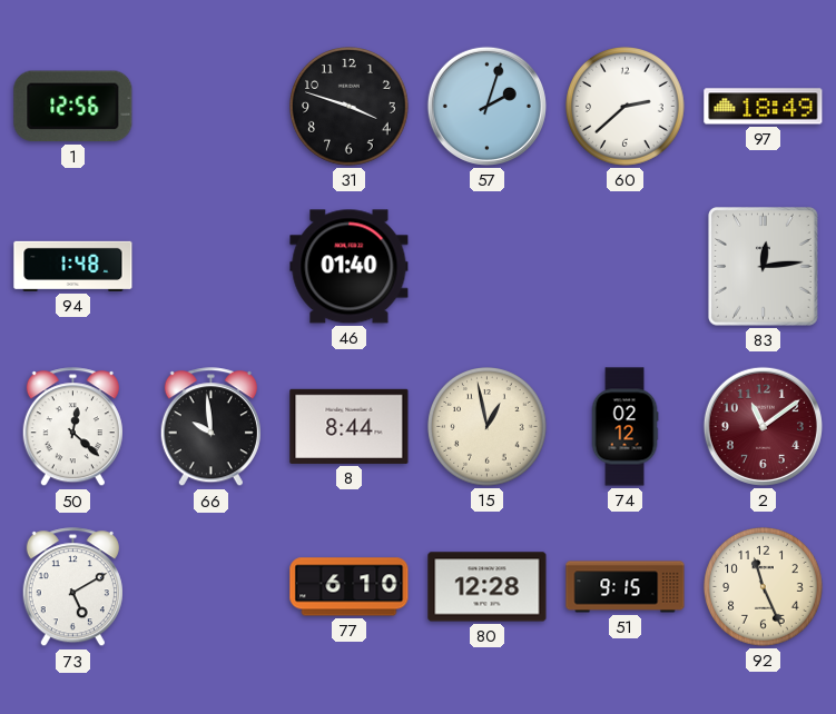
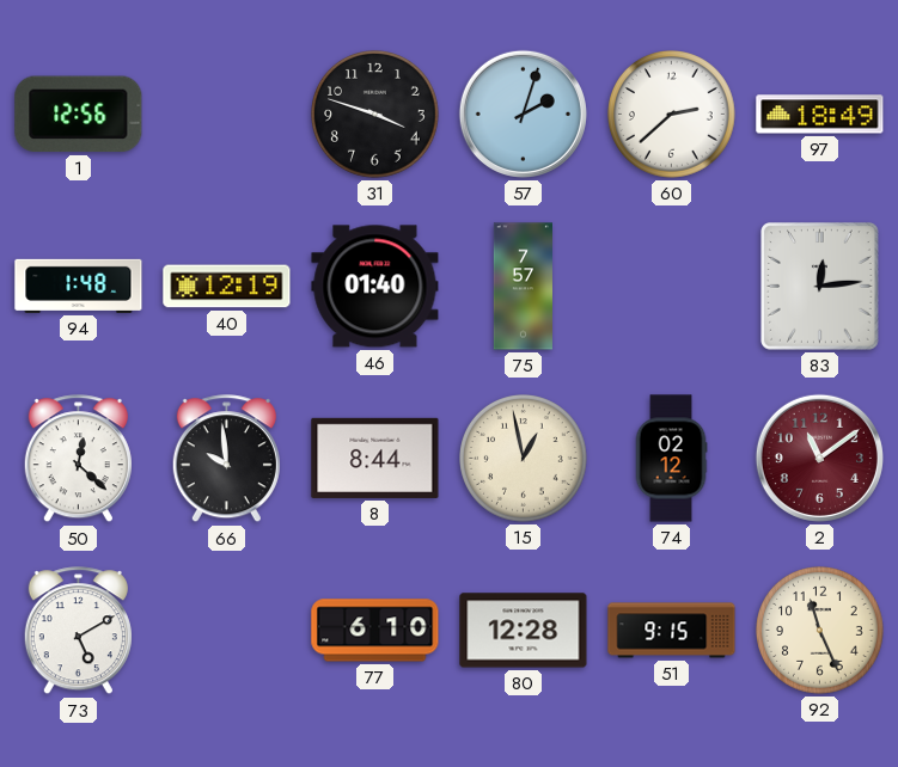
40: none -> 12:19 (227, 287)
75: none -> 7:57 (523, 287)
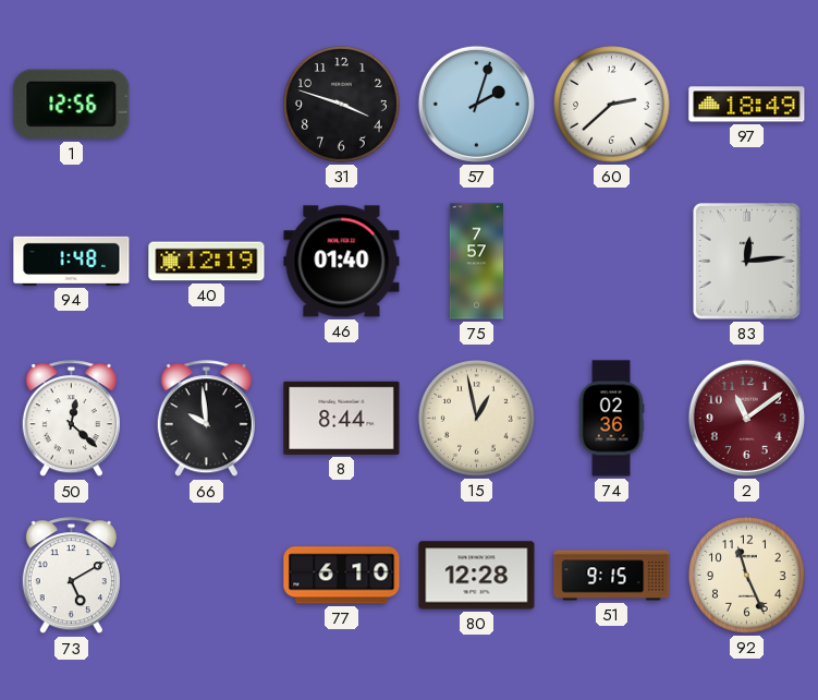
74: 02:12 -> 02:36 (611, 419)
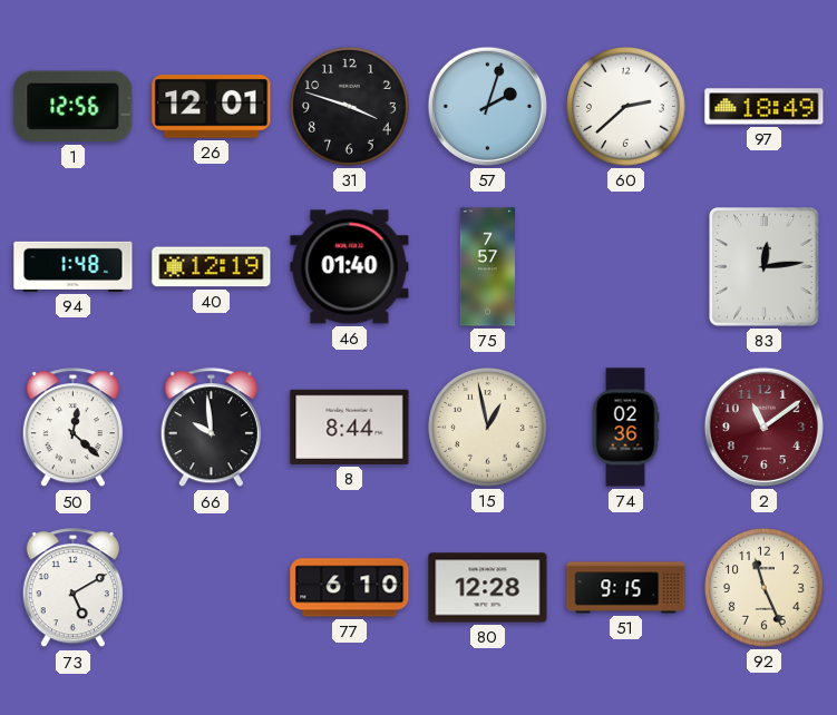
26: none -> 12:01 (212, 107)
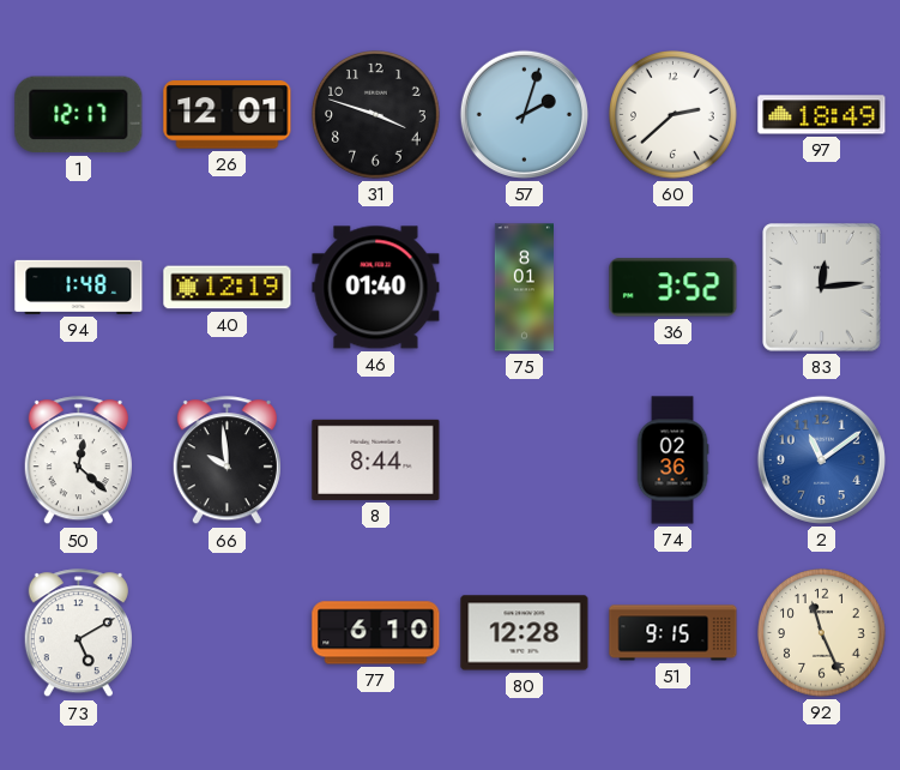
1: 12:56 -> 12:17 (79, 115)
75: 7:57 -> 8:01 (524, 288)
36: none -> 3:52 (674, 288)
15: 12:58 -> none (488, 428)
2 dial: burgundy -> blue (821, 459)
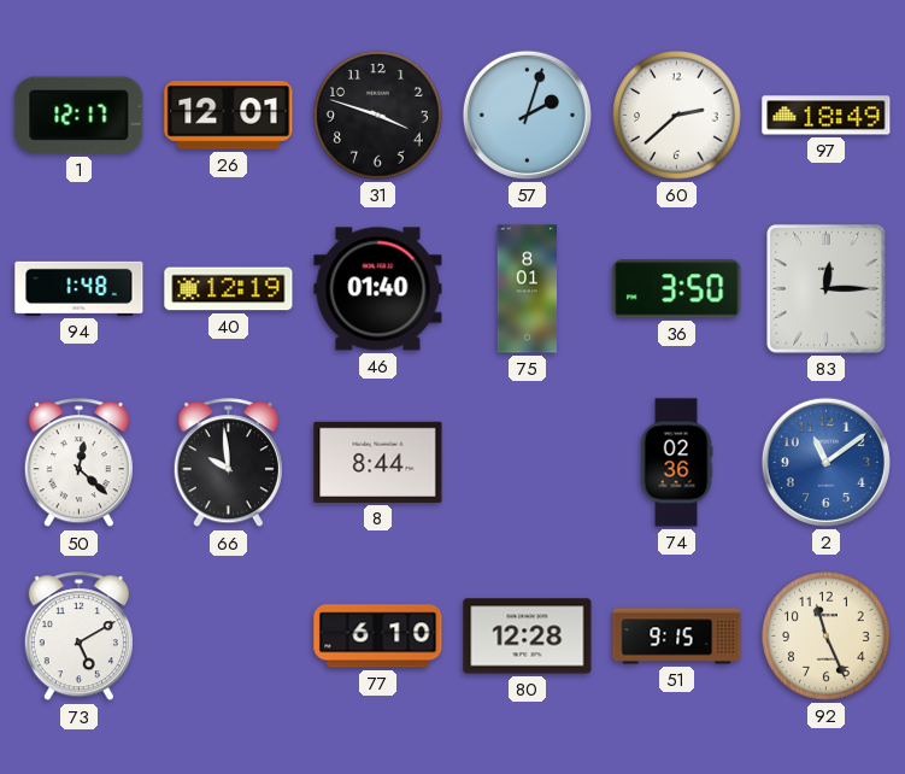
36: 3:52 -> 3:50 (677, 289)
83: 12:14 -> 12:15 (827, 289)
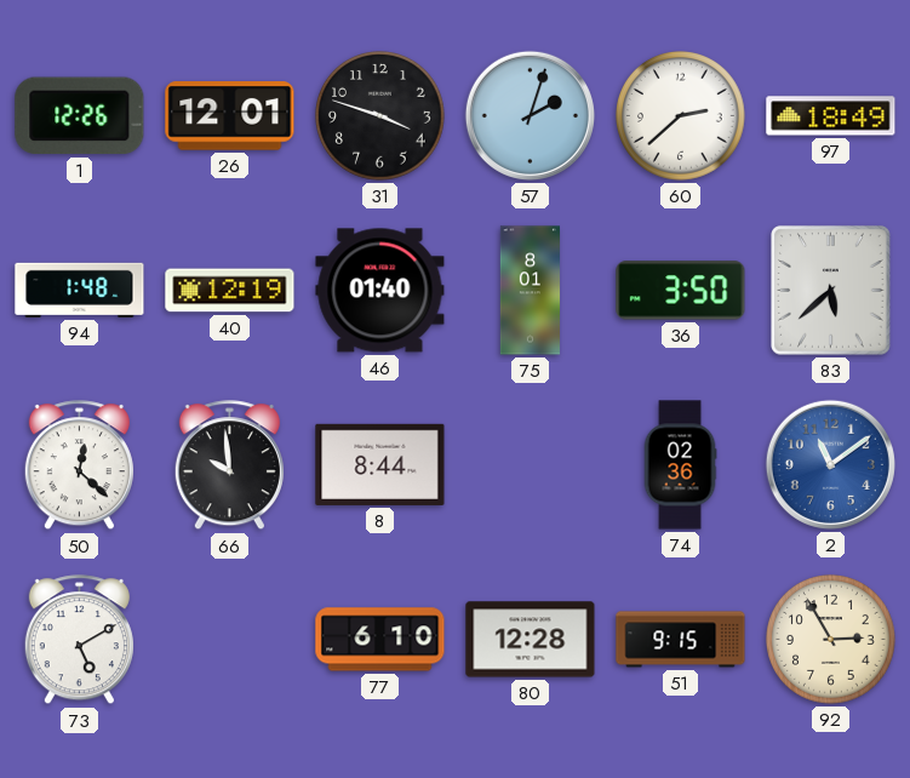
1: 12:17 -> 12:26 (80, 116)
83: 12:15 -> 5:38 (831, 291)
92: 11:26 -> 2:55 (831, 640)
